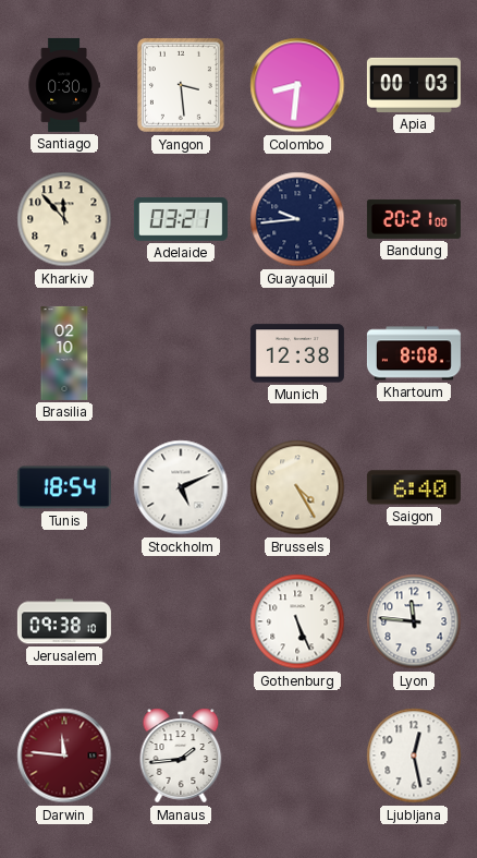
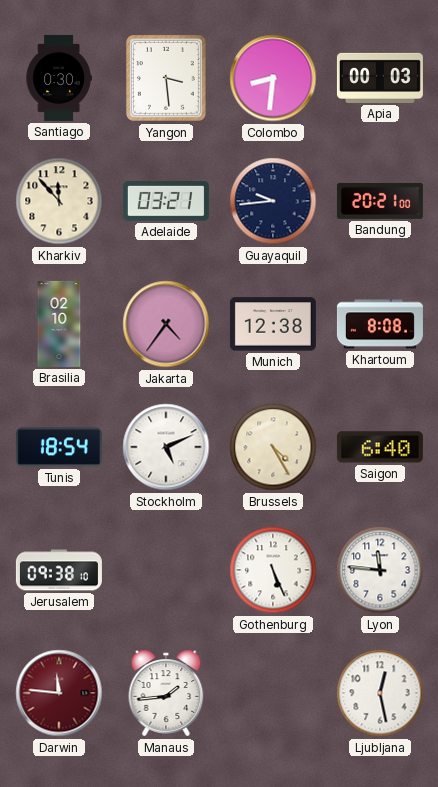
Jakarta: none -> 4:36 (166, 324)
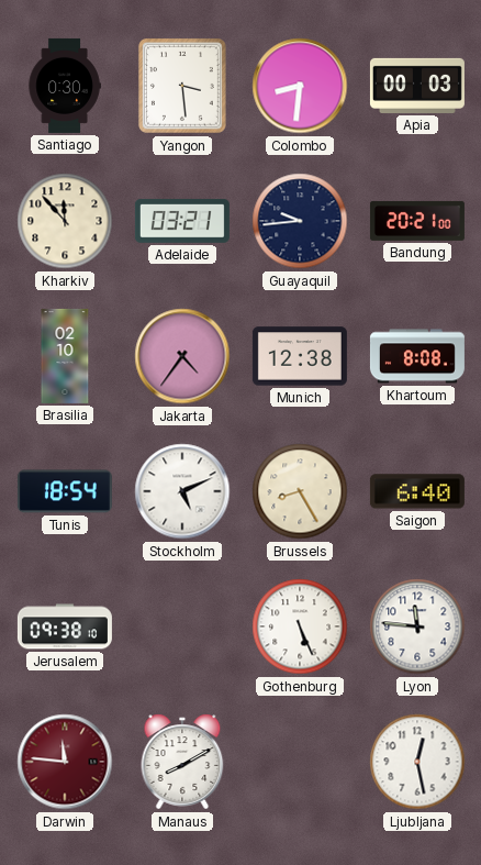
Brussels: 4:25 -> 8:25 (300, 491)
Manaus: 1:44 -> 8:10 (182, 762)
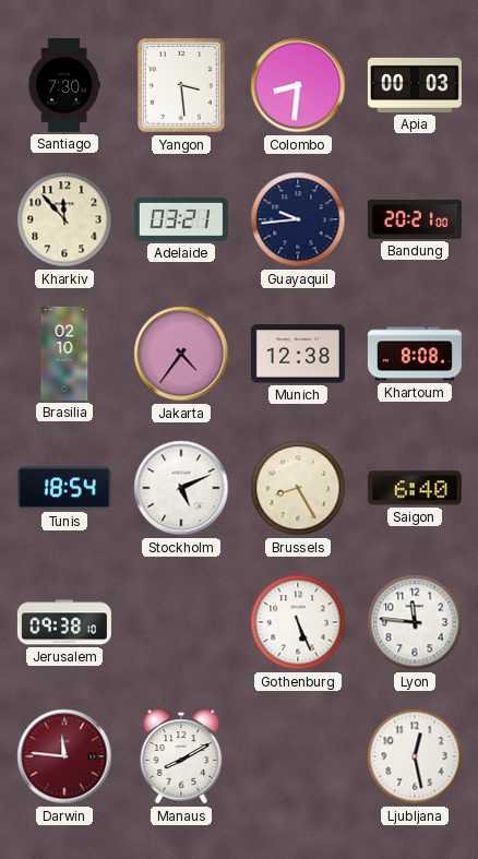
Santiago: 0:30 -> 7:30 (64, 85)
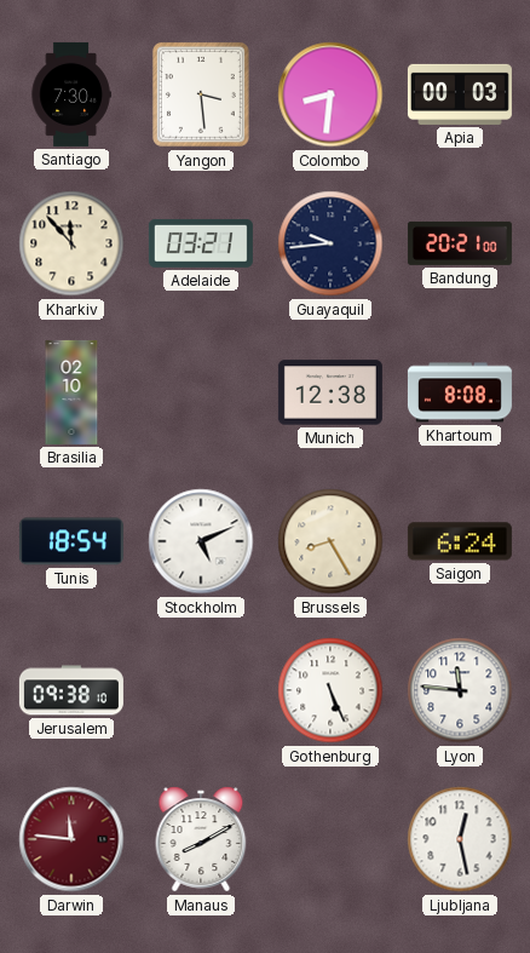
Jakarta: 4:36 -> none (181, 354)
Saigon: 6:40 -> 6:24 (460, 541)
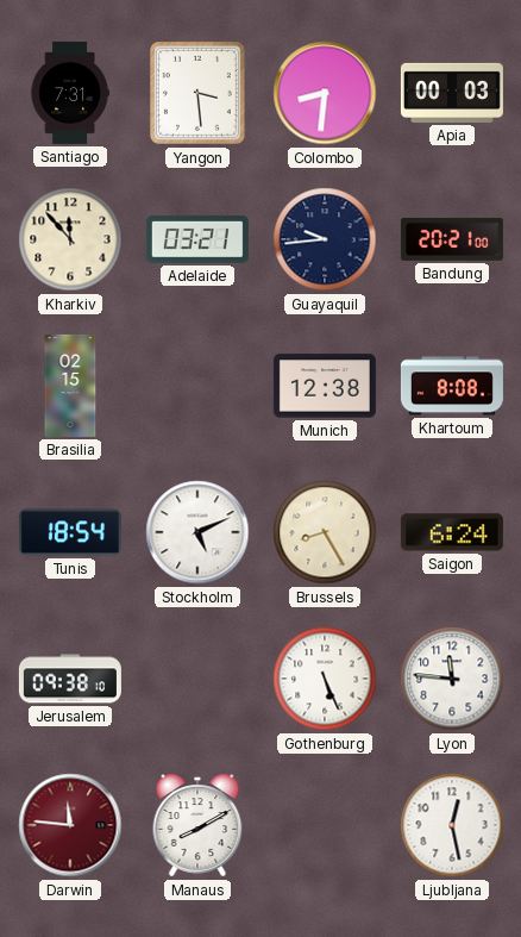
Santiago: 7:30 -> 7:31 (70, 93)
Brasilia: 02:10 -> 02:15 (70, 386)
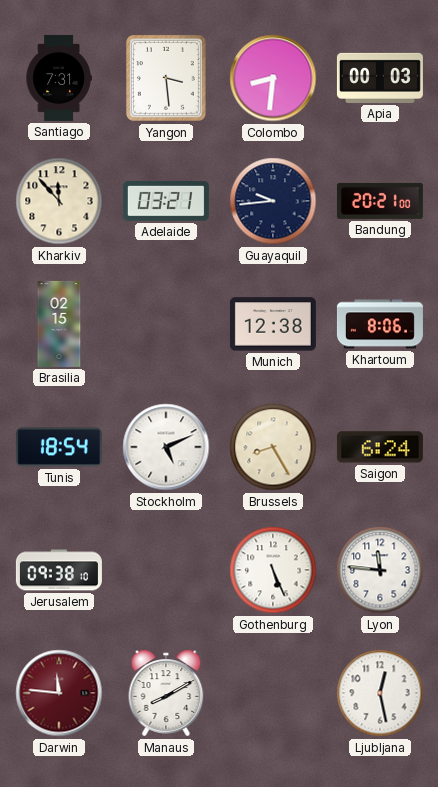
Khartoum: 8:08 -> 8:06 (380, 324)
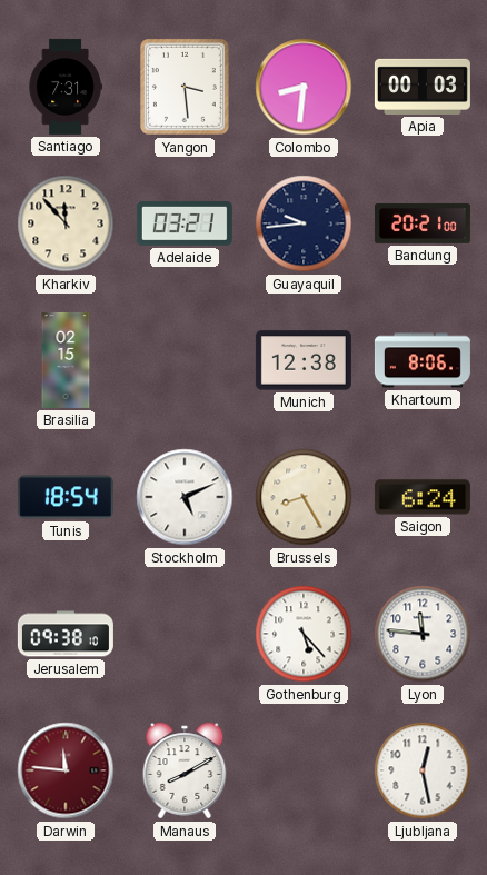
Gothenburg: 5:26 -> 5:23 (304, 634)
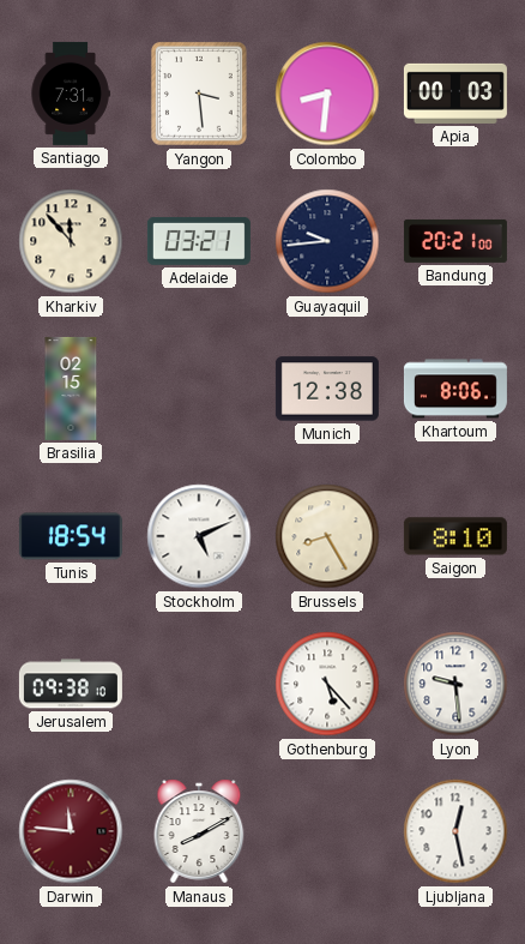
Saigon: 6:24 -> 8:10 (455, 536)
Lyon: 11:46 -> 9:29 (455, 684)
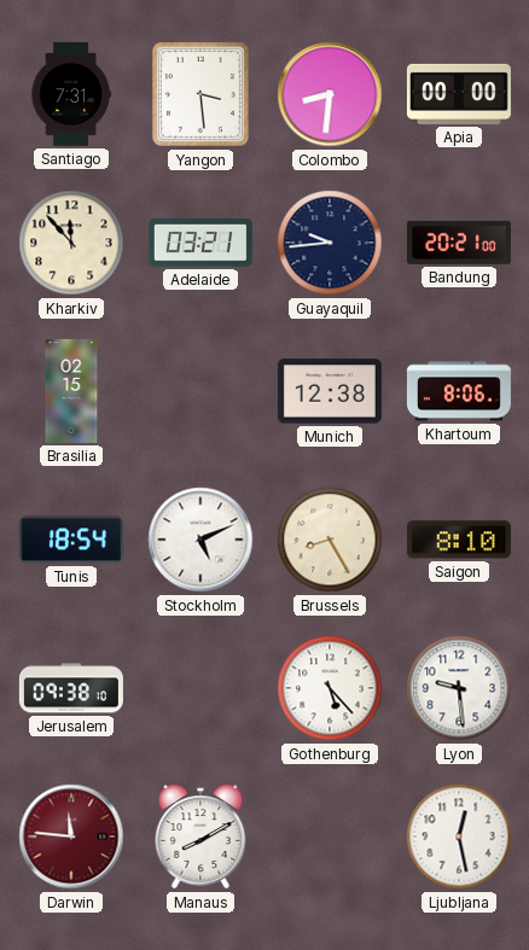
Apia: 00:03 -> 00:00 (459, 94)
